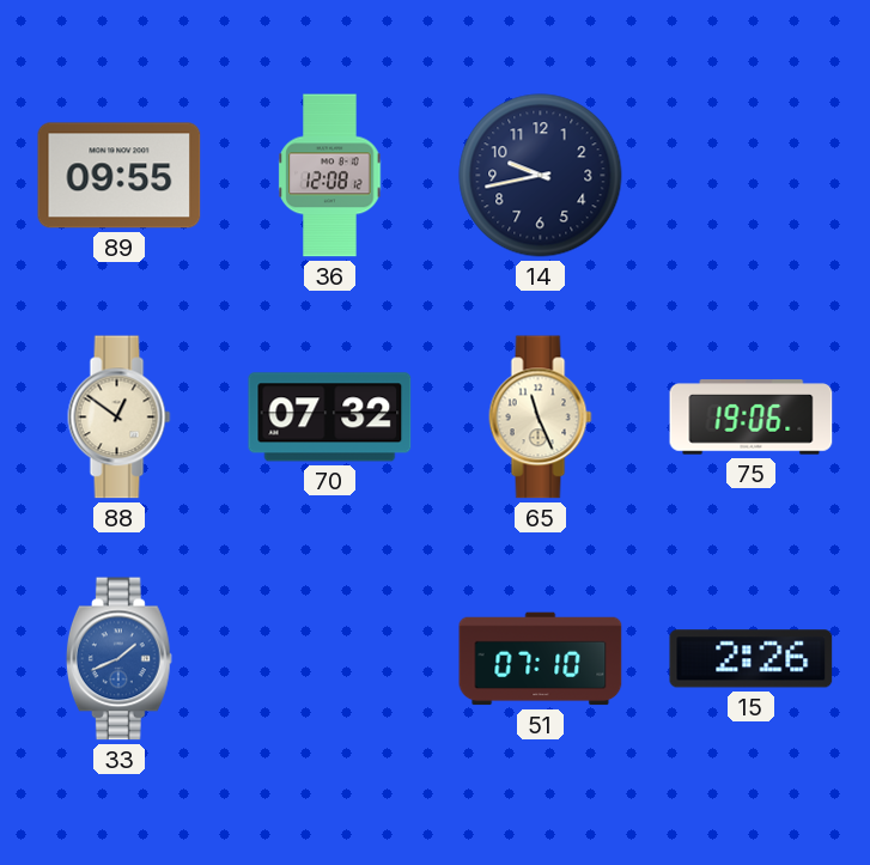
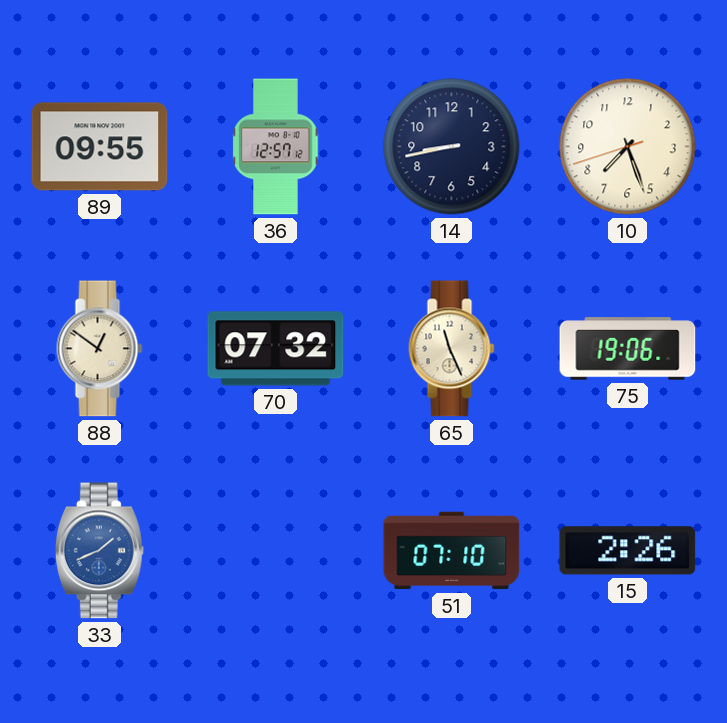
36: 12:08 -> 12:57 (276, 147)
14: 9:43 -> 8:43 (452, 147)
10: none -> 7:26 (628, 147)
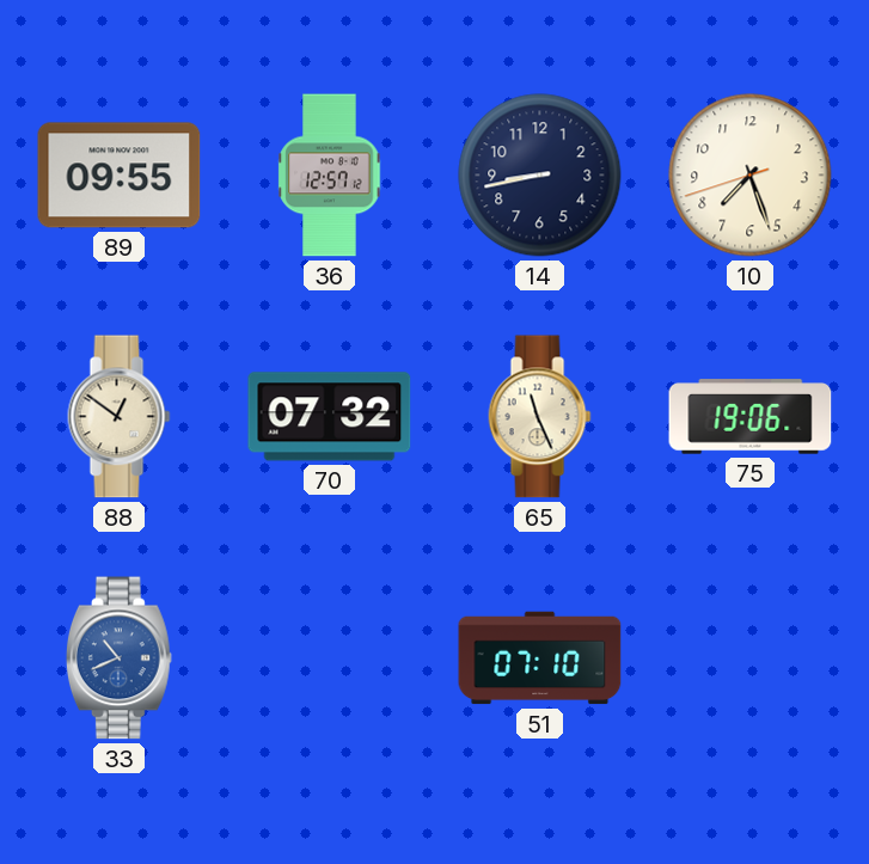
33: 1:41 -> 10:41 (118, 658)
15: 2:26 -> none (628, 551)
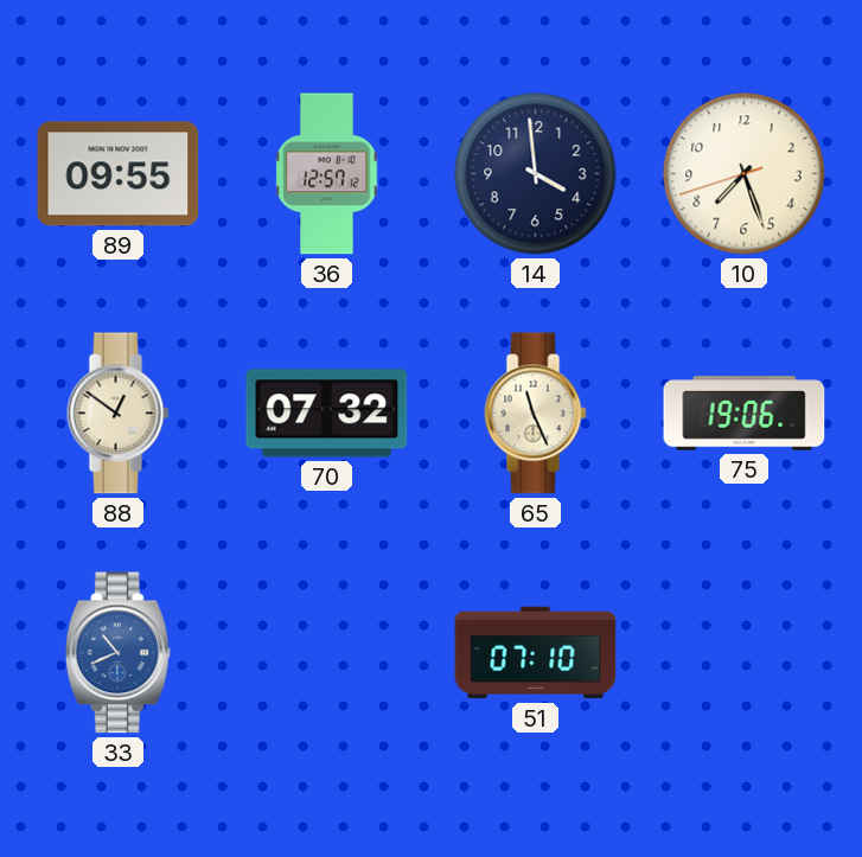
14: 8:43 -> 3:59 (536, 174)
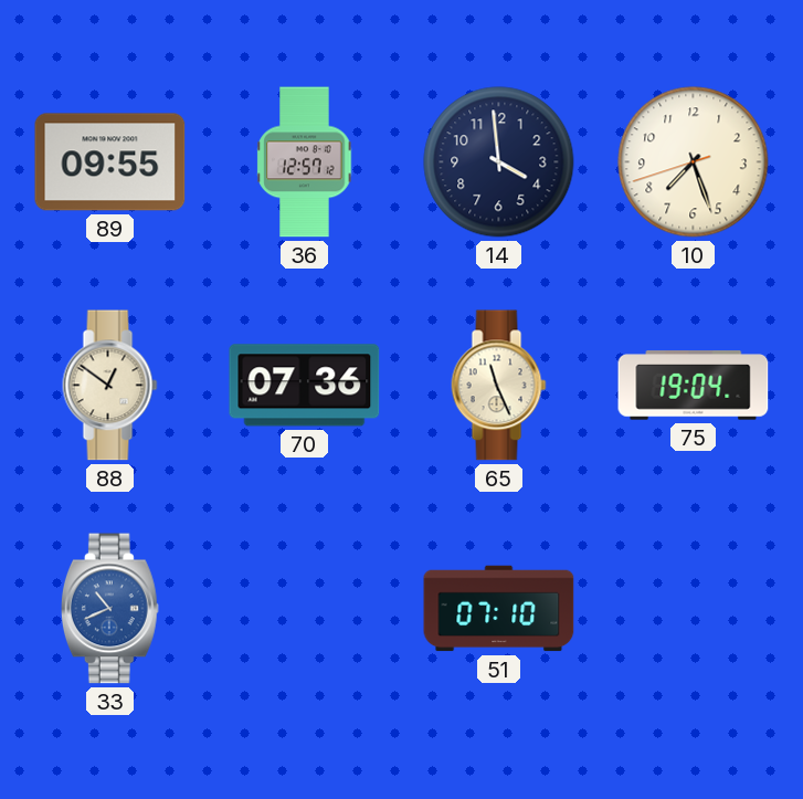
70: 07:32 -> 07:36 (305, 386)
75: 19:06 -> 19:04 (694, 386)
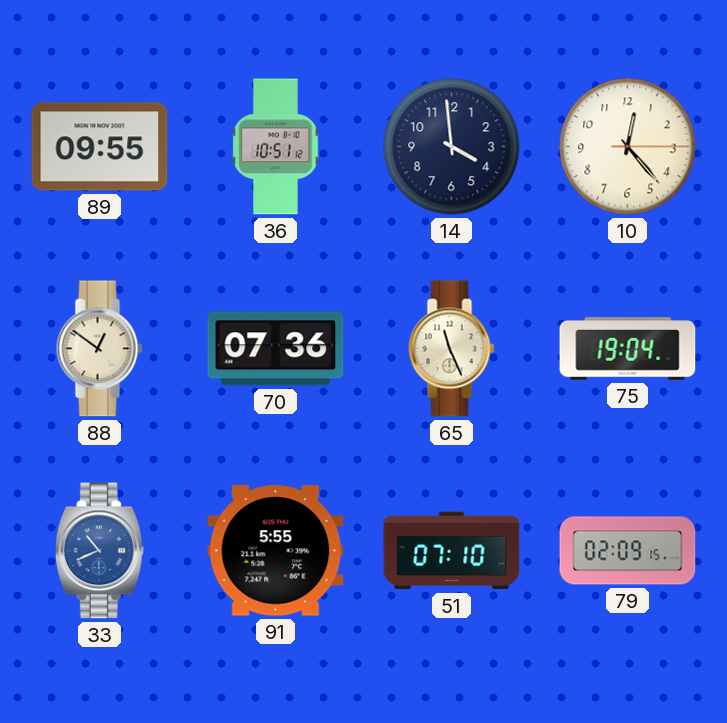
36: 12:57 -> 10:51 (276, 147)
10: 7:26 -> 12:23 (628, 147)
91: none -> 5:55 (276, 551)
79: none -> 02:09 (628, 551)
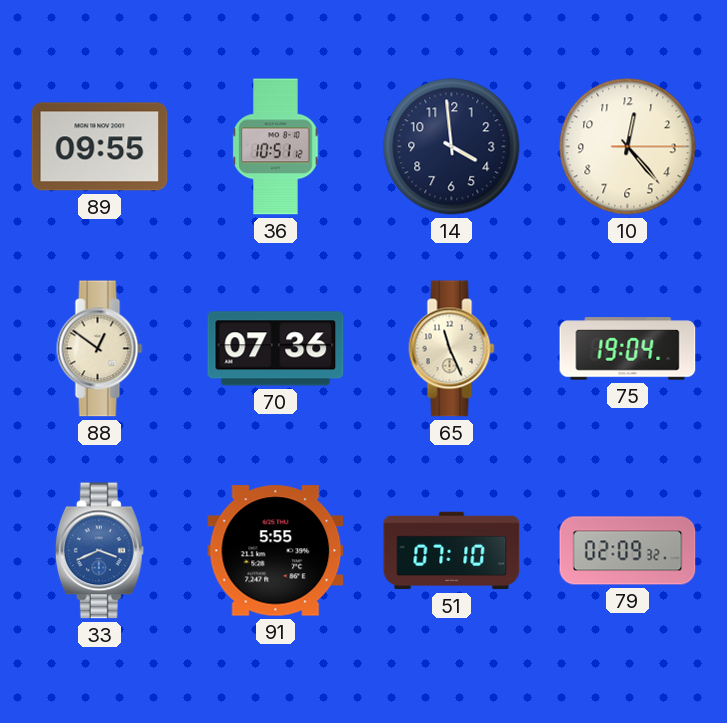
33: 10:41 -> 3:41 (99, 551)
79: 02:09:15 -> 02:09:32 (628, 551)
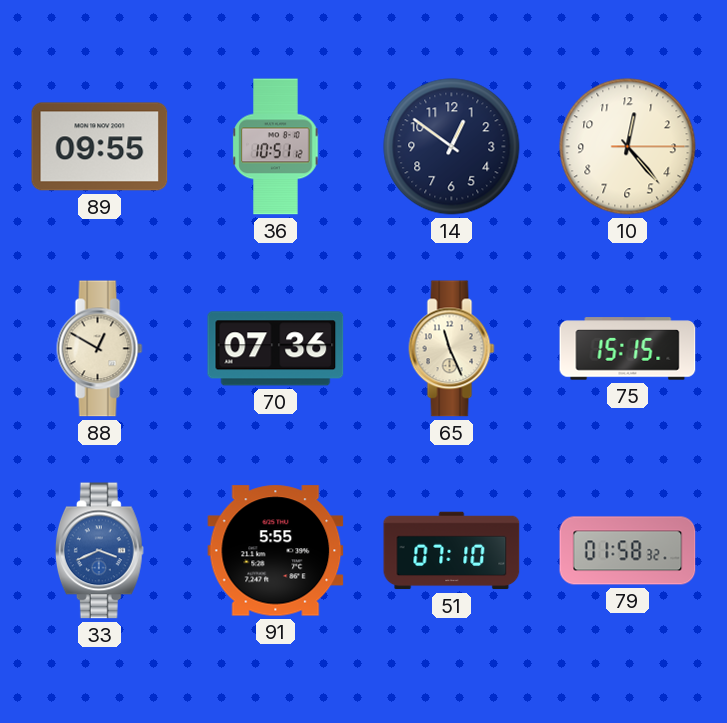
14: 3:59 -> 12:51 (452, 147)
88: 12:51 -> 12:50 (100, 349)
75: 19:04 -> 15:15 (628, 349)
79: 02:09 -> 01:58 (628, 551)
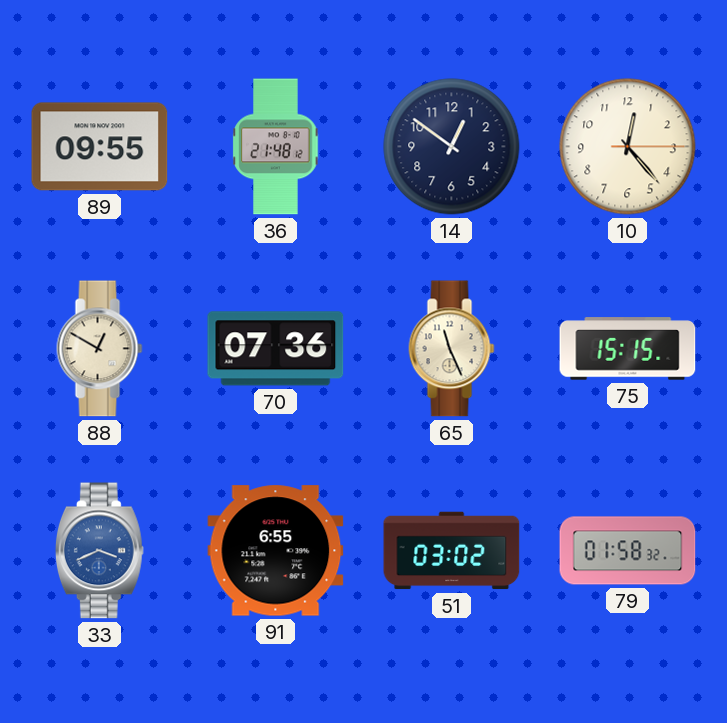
36: 10:51 -> 21:48 (276, 147)
91: 5:55 -> 6:55 (276, 551)
51: 07:10 -> 03:02 (452, 551)
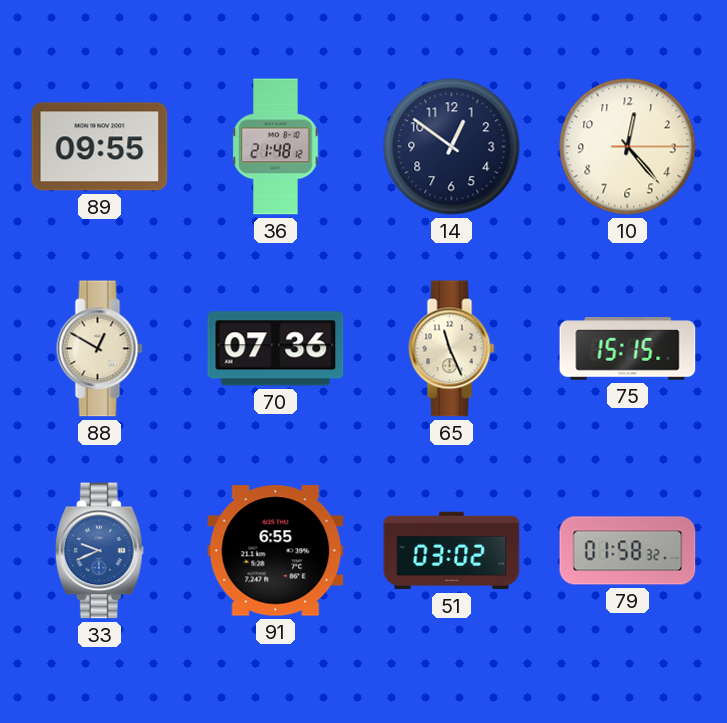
33: 3:41 -> 9:41 (99, 551)
